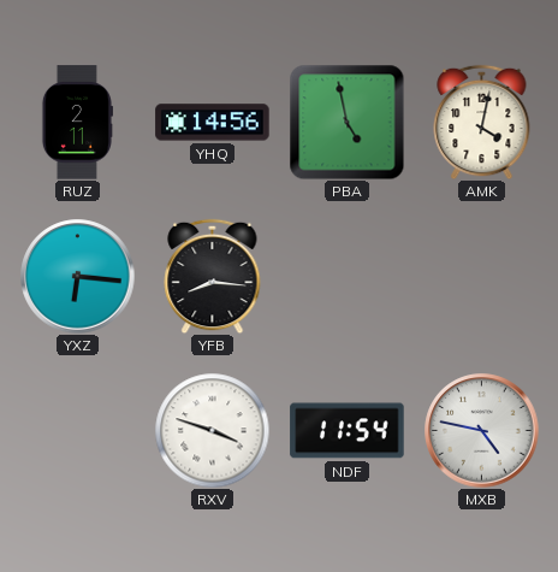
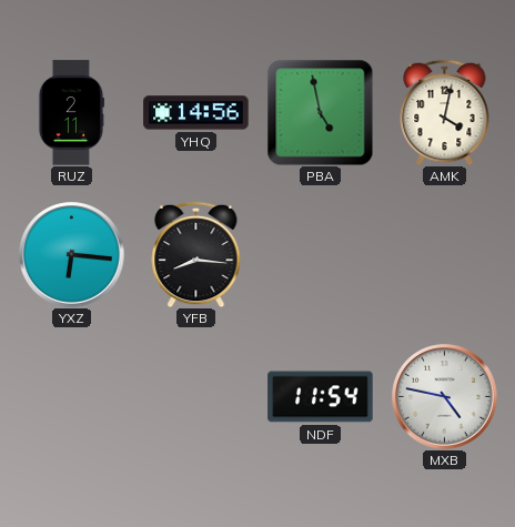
RXV: 3:48 -> none (212, 430)
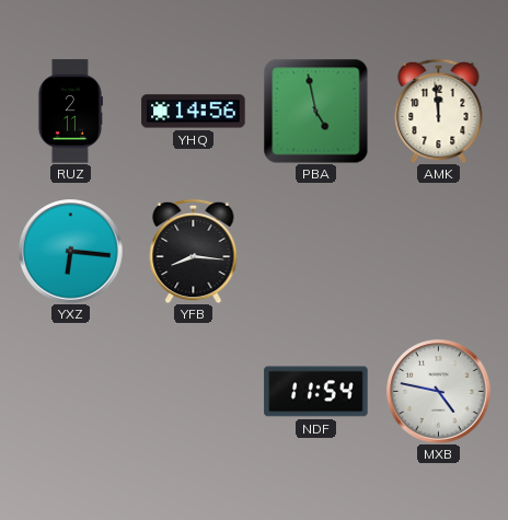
AMK: 4:02 -> 11:59 (439, 111)
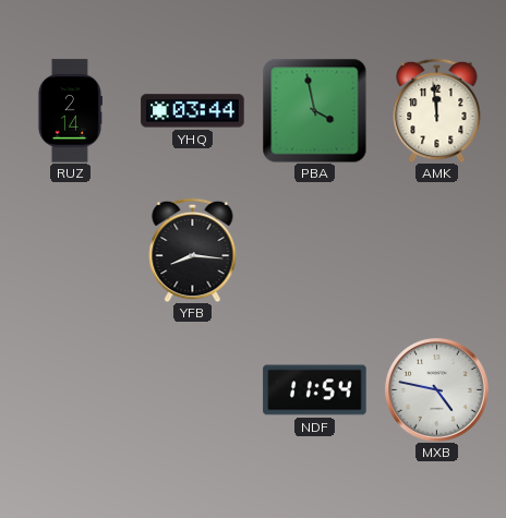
RUZ: 2:11 -> 2:14 (70, 111)
YHQ: 14:56 -> 03:44 (193, 111)
PBA: 4:58 -> 3:58 (314, 110)
YXZ: 6:16 -> none (71, 252)
